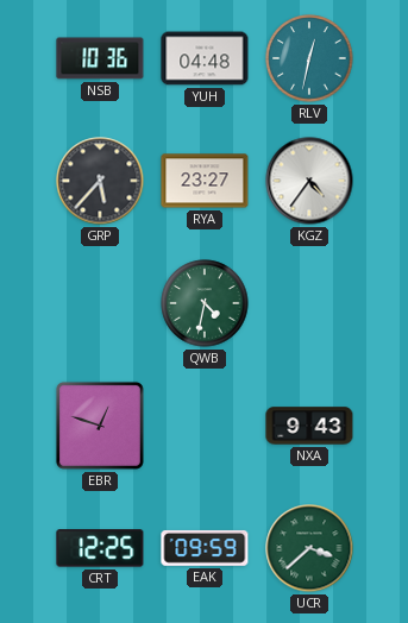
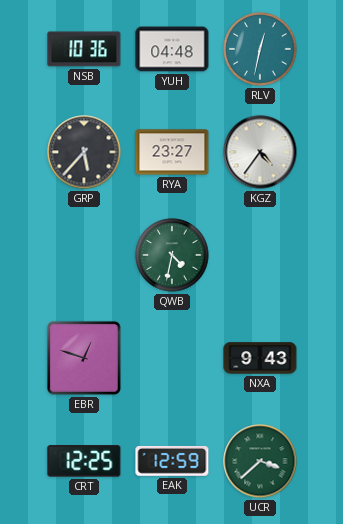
EAK: 09:59 -> 12:59 (172, 461)
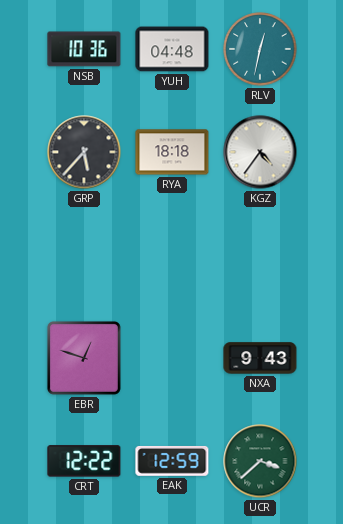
RYA: 23:27 -> 18:18 (172, 152)
QWB: 4:32 -> none (172, 255)
CRT: 12:25 -> 12:22 (84, 461)
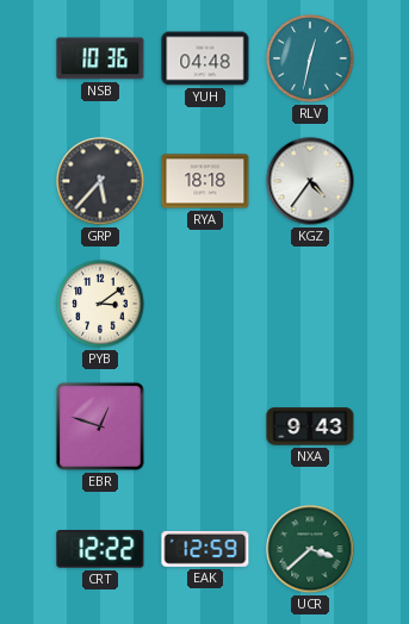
PYB: none -> 3:09 (100, 304)
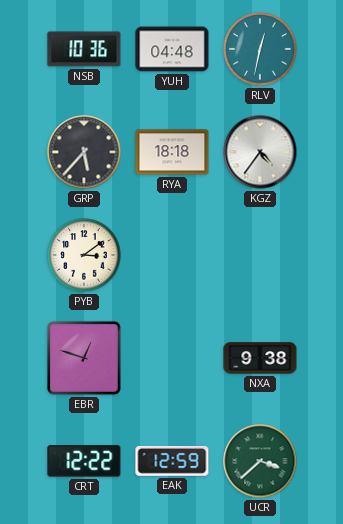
NXA: 9:43 -> 9:38 (260, 358)
